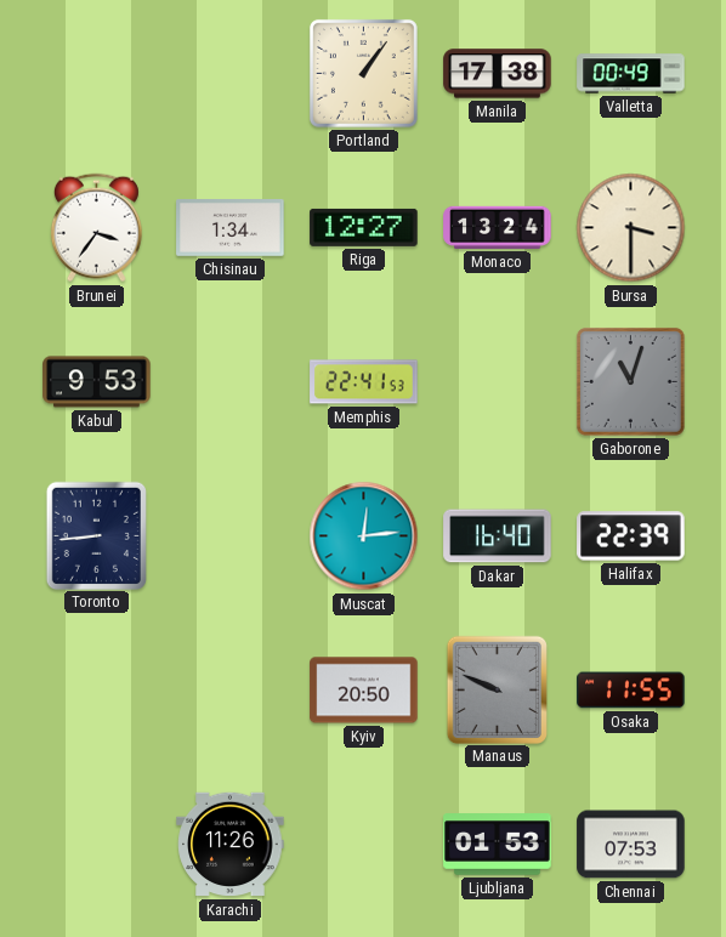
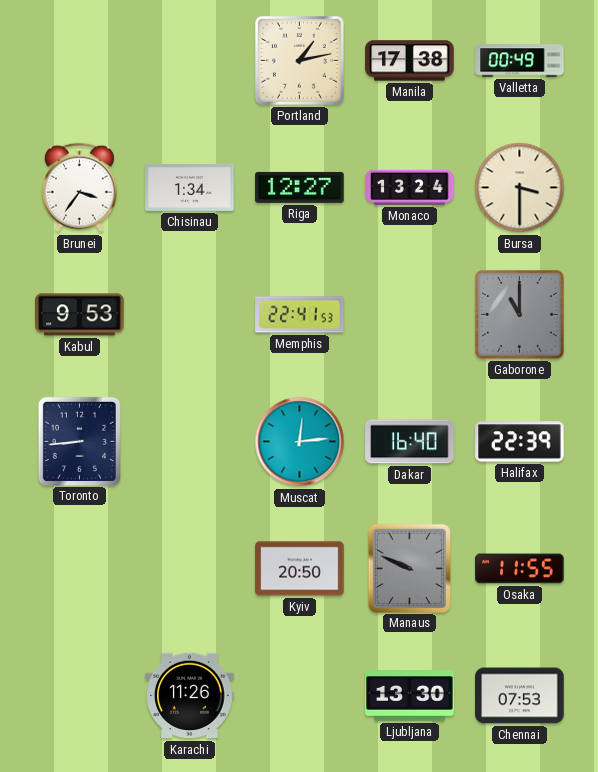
Portland: 1:06 -> 1:13 (299, 60)
Gaborone: 11:03 -> 11:00 (519, 314)
Ljubljana: 01:53 -> 13:30 (410, 696)
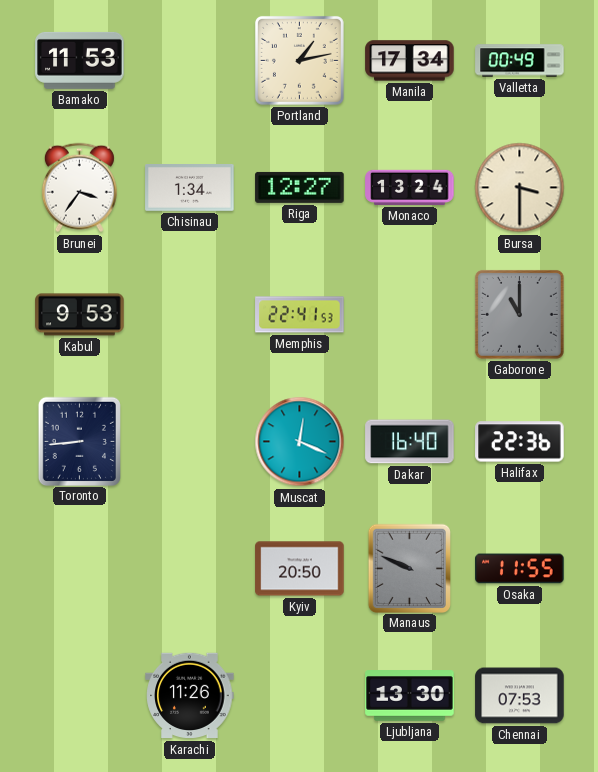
Bamako: none -> 11:53 (80, 60)
Manila: 17:38 -> 17:34 (410, 61)
Muscat: 12:14 -> 12:19 (300, 442)
Halifax: 22:39 -> 22:36 (520, 442)
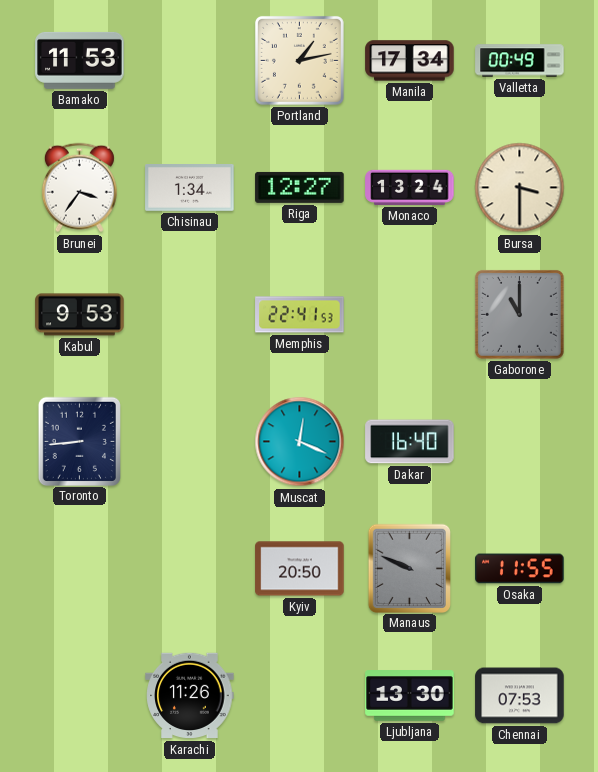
Halifax: 22:36 -> none (520, 442)
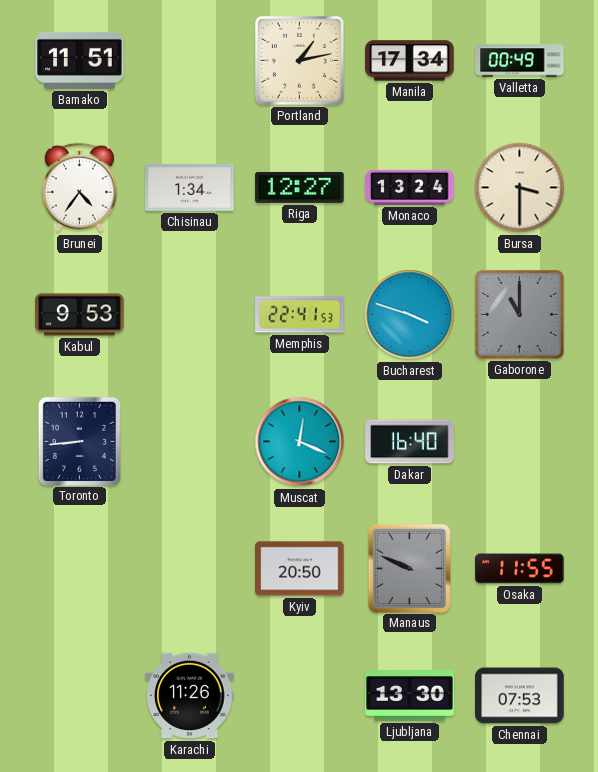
Bamako: 11:53 -> 11:51 (80, 60)
Brunei: 3:36 -> 4:36 (79, 188)
Bucharest: none -> 3:48 (410, 315)
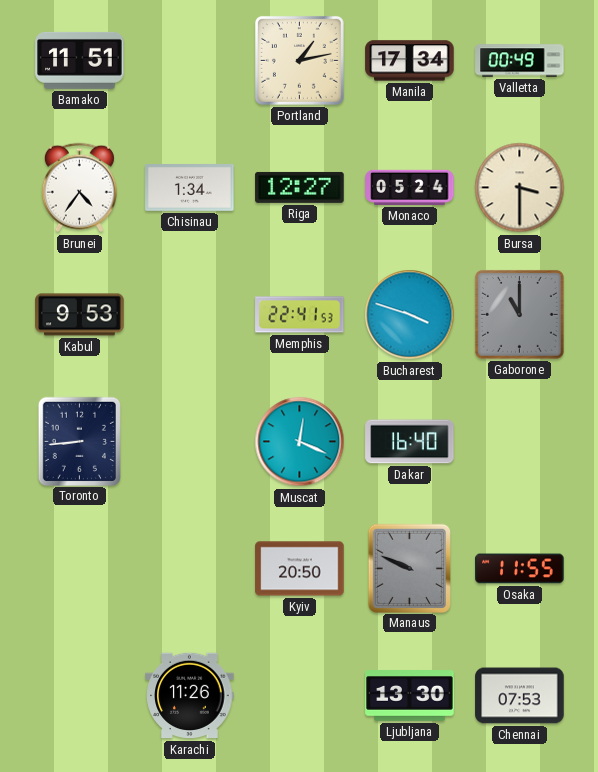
Monaco: 13:24 -> 05:24 (410, 187)
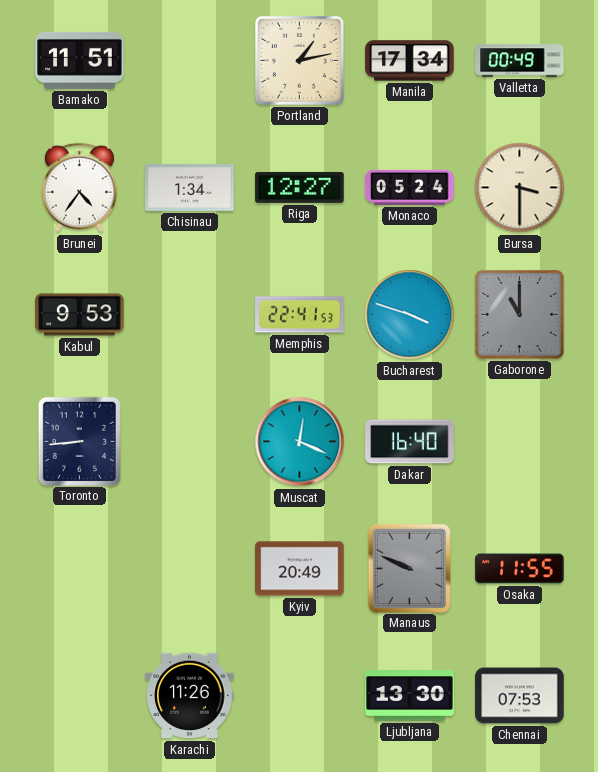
Kyiv: 20:50 -> 20:49 (300, 569)
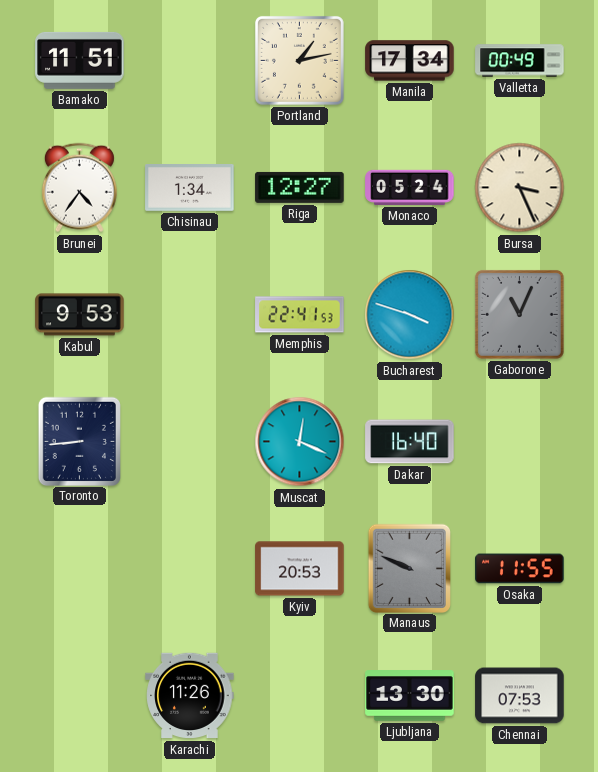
Bursa: 3:30 -> 3:26 (520, 188)
Gaborone: 11:00 -> 11:04 (519, 314)
Kyiv: 20:49 -> 20:53 (300, 569)
